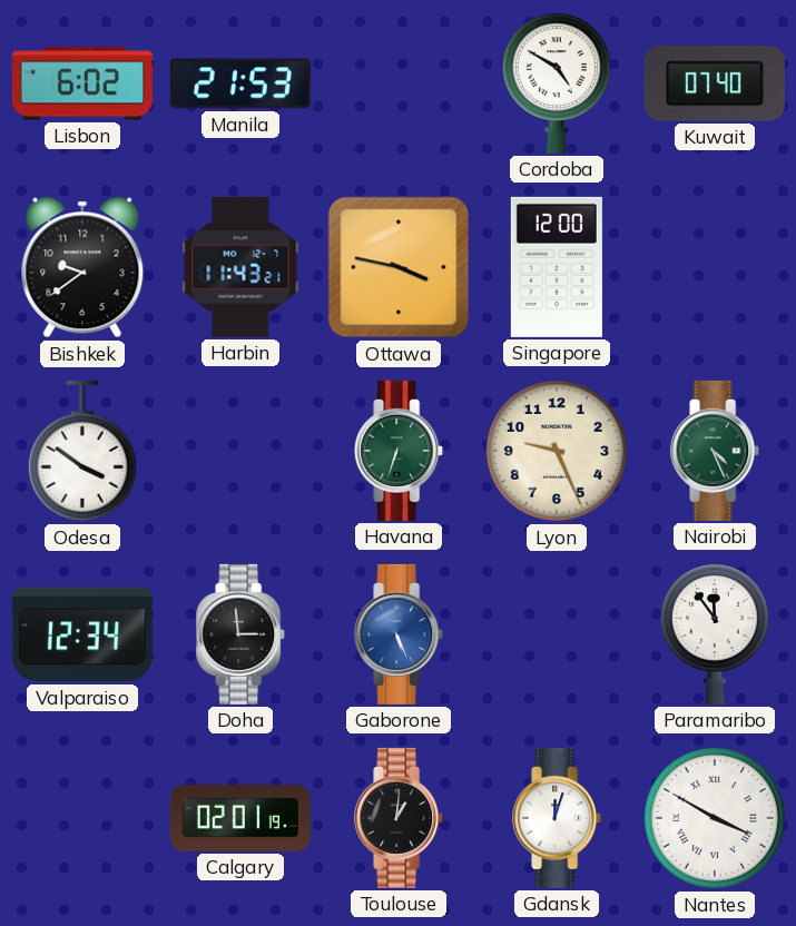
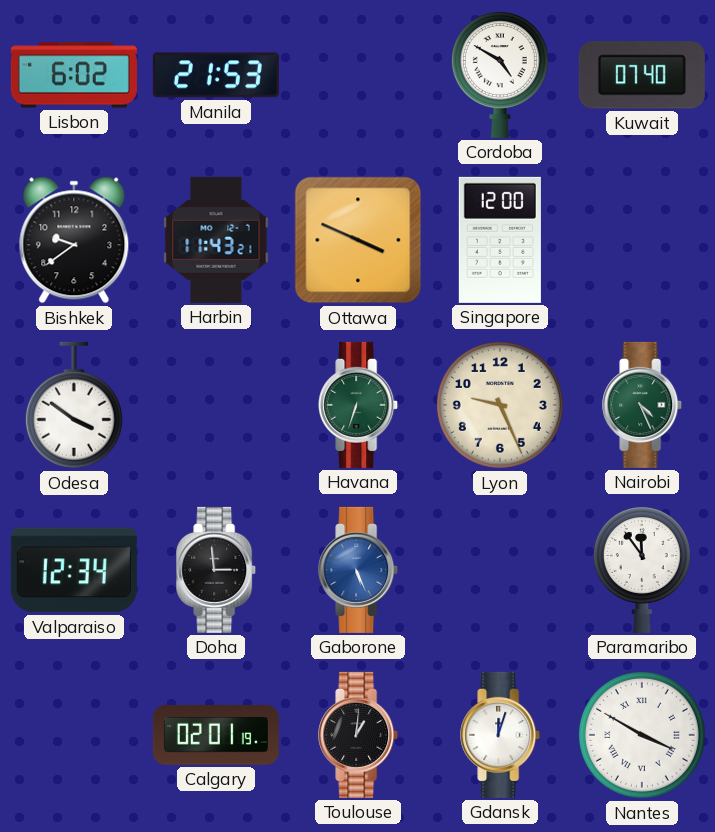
Ottawa: 3:47 -> 3:49 (358, 240)
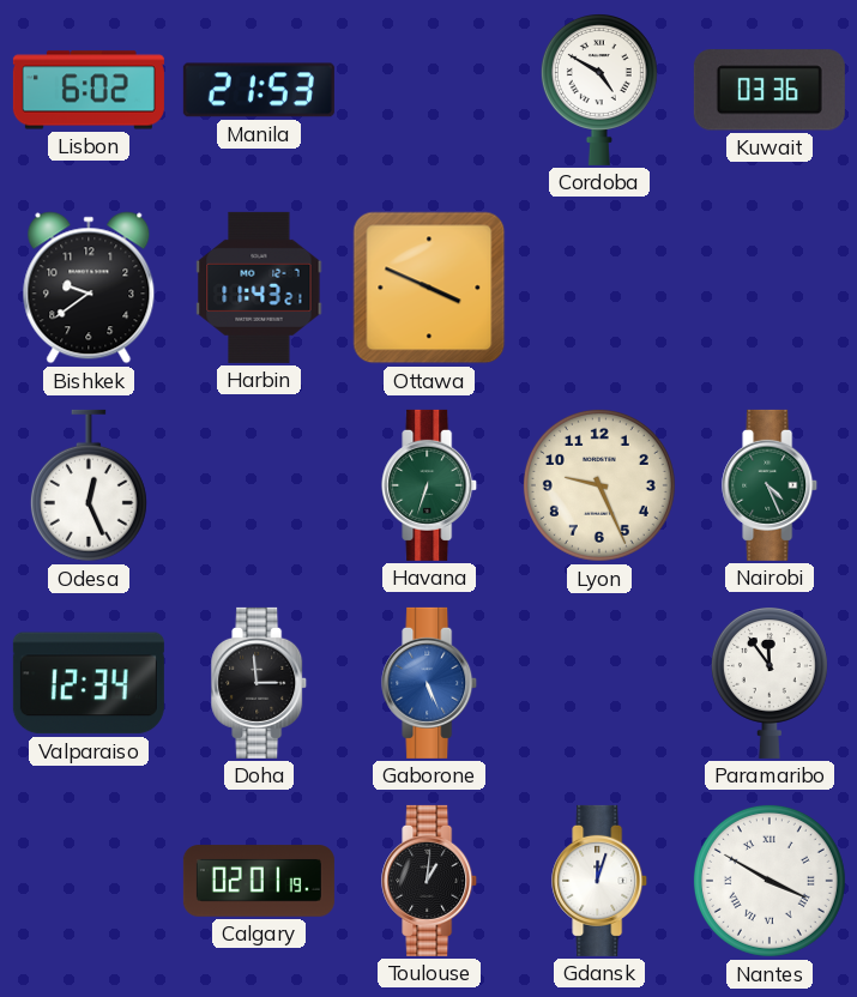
Kuwait: 07:40 -> 03:36 (770, 90)
Singapore: 12:00 -> none (500, 240)
Odesa: 3:51 -> 12:26 (89, 485)
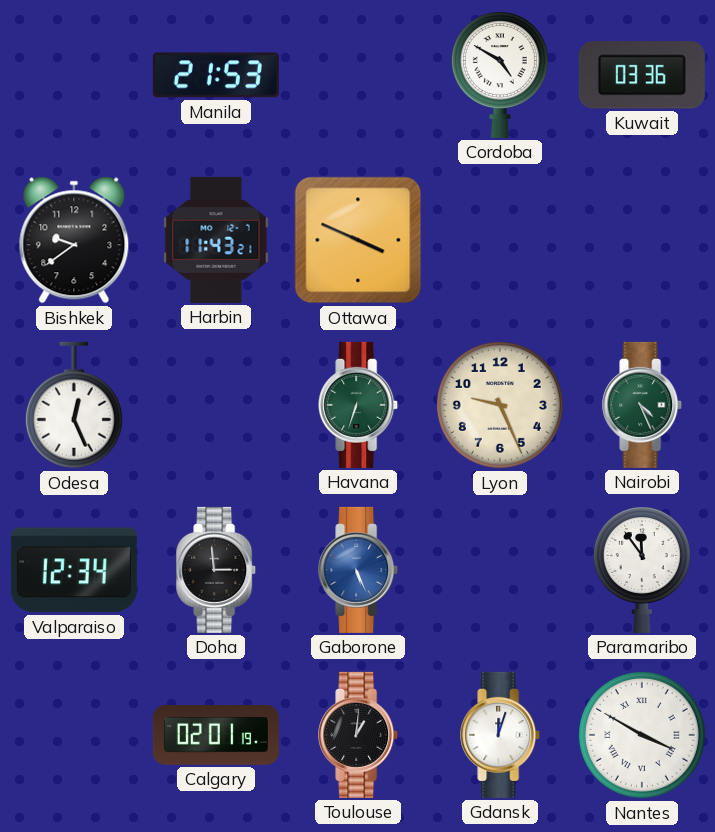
Lisbon: 6:02 -> none (89, 90)
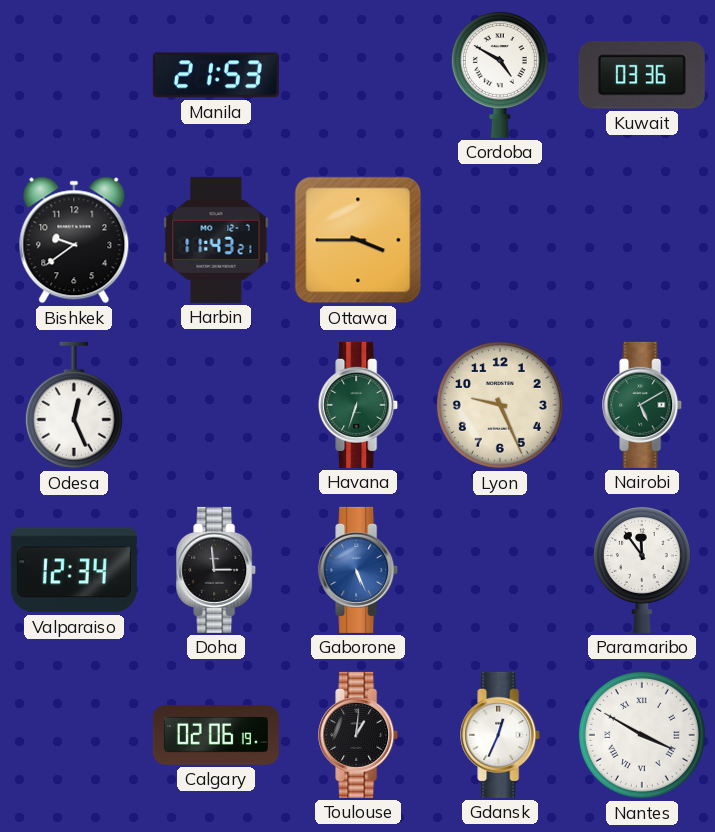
Ottawa: 3:49 -> 3:45 (358, 240)
Nairobi: 4:26 -> 5:10 (643, 405)
Calgary: 02:01 -> 02:06 (216, 735)
Gdansk: 12:03 -> 12:34 (501, 735)
